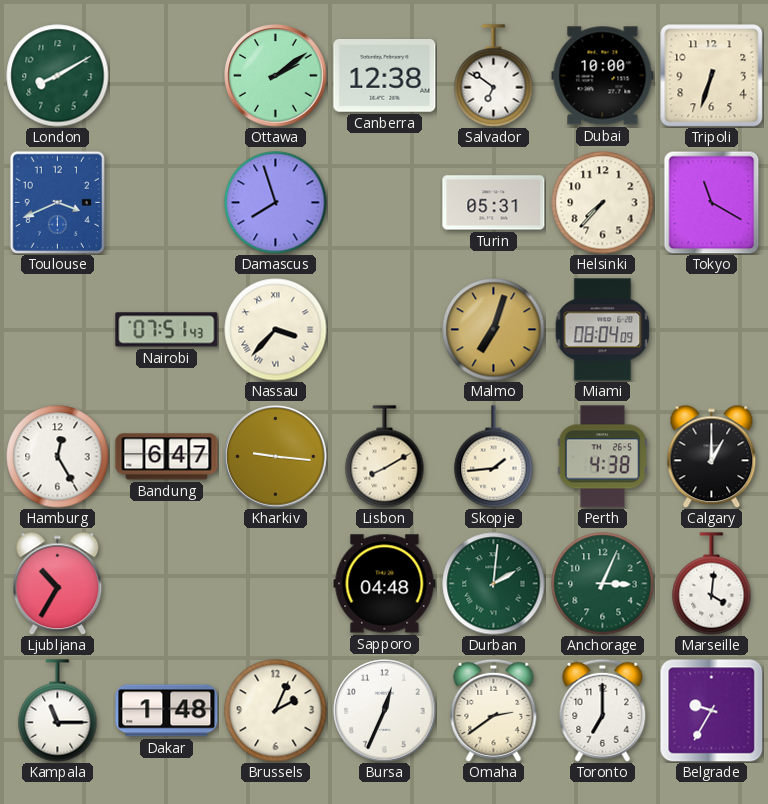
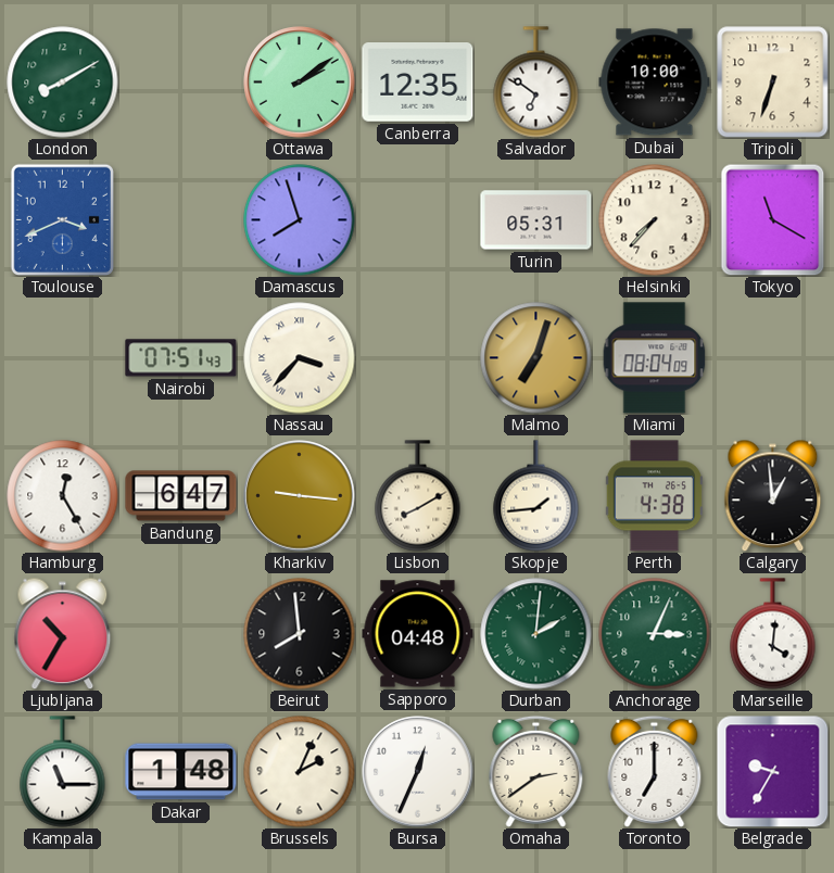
Canberra: 12:38 -> 12:35 (418, 83)
Calgary: 1:00 -> 12:59 (773, 495)
Beirut: none -> 7:59 (300, 634)
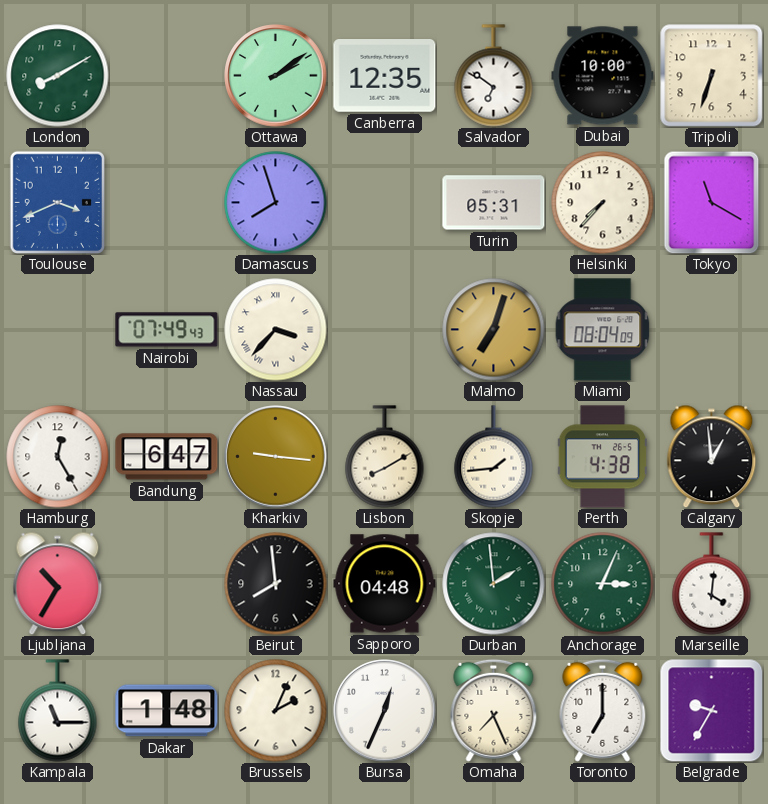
Nairobi: 07:51 -> 07:49 (167, 330)
Durban: 2:01 -> 1:59 (494, 584)
Omaha: 2:39 -> 7:26 (494, 710)
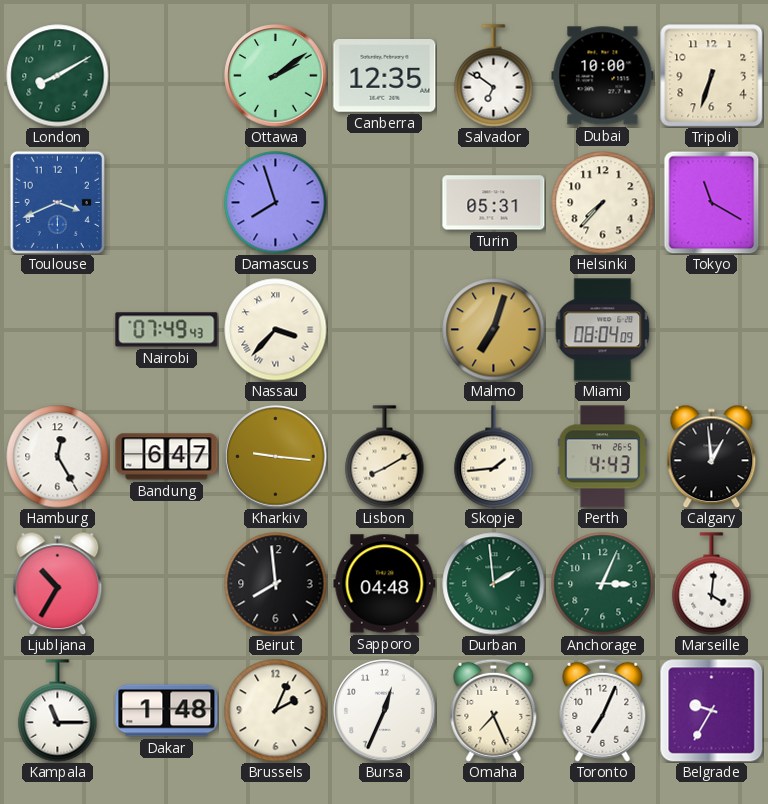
Perth: 4:38 -> 4:43 (602, 457)
Toronto: 7:00 -> 7:04 (603, 710)
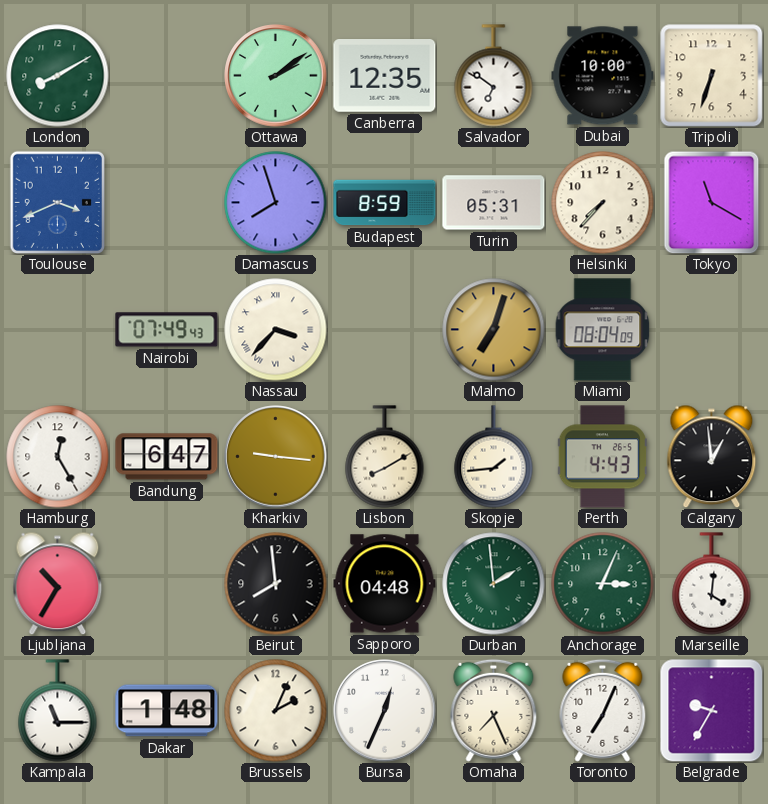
Budapest: none -> 8:59 (385, 203)
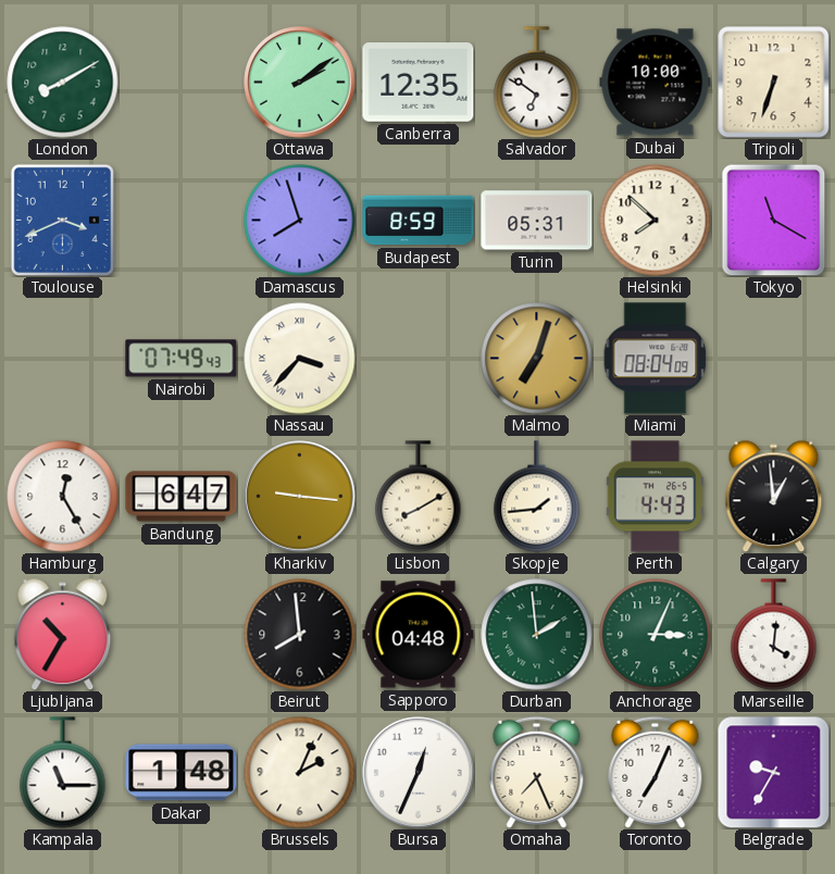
Helsinki: 7:37 -> 7:52 (656, 221)
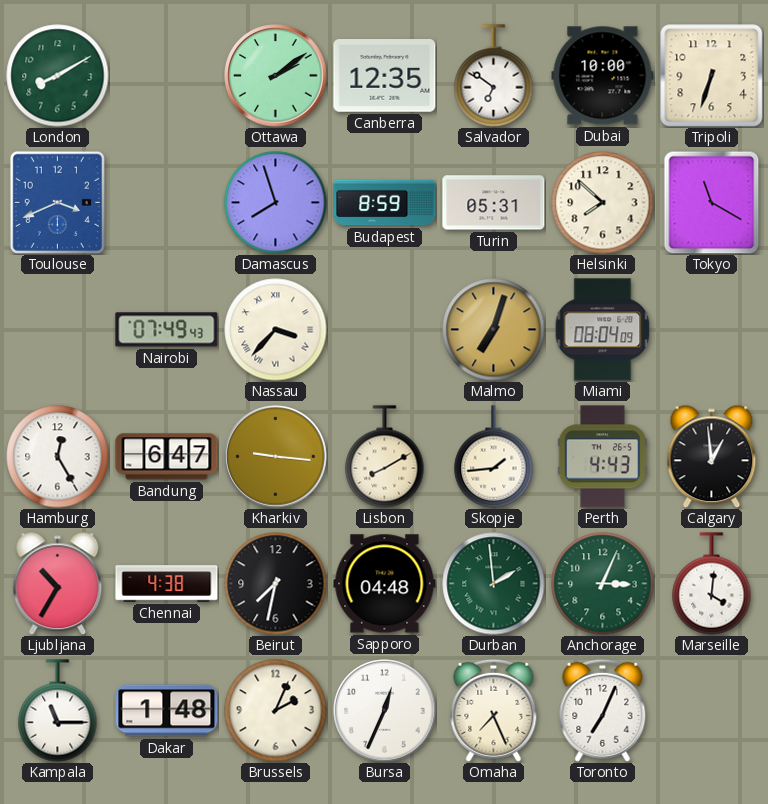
Chennai: none -> 4:38 (167, 584)
Beirut: 7:59 -> 7:32 (276, 584)
Belgrade: 9:35 -> none (773, 772)
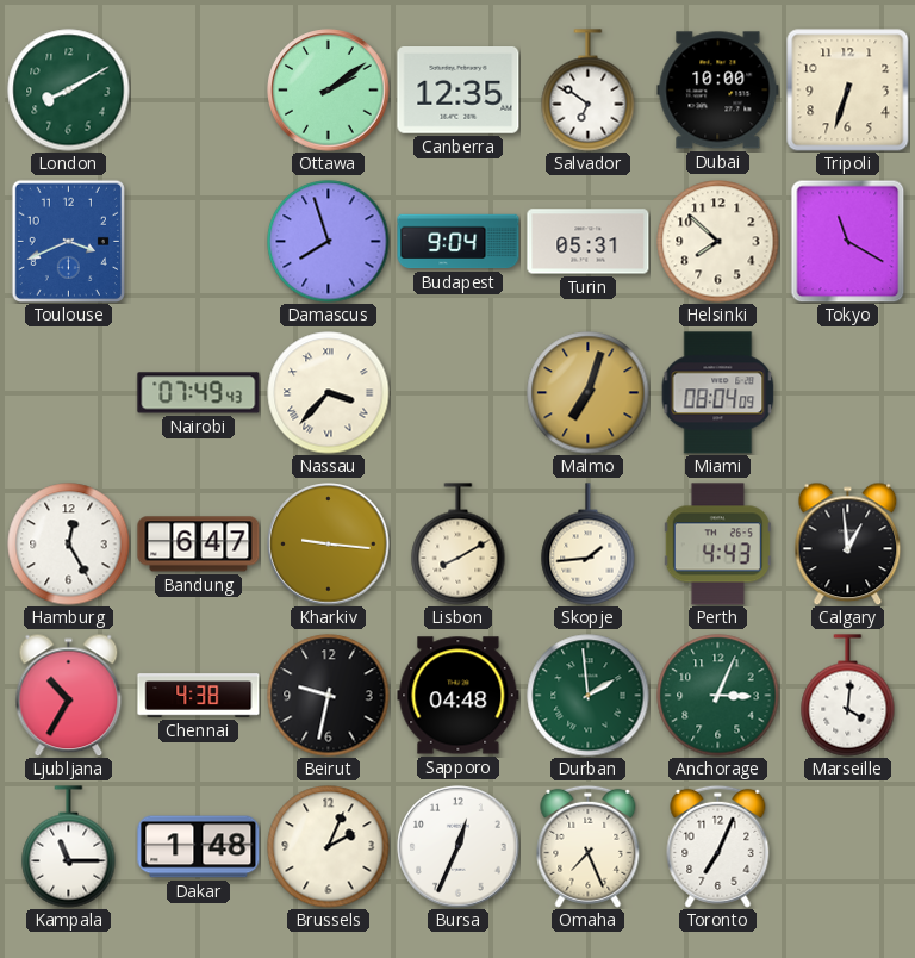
Budapest: 8:59 -> 9:04 (459, 242)
Beirut: 7:32 -> 9:32 (329, 696)
